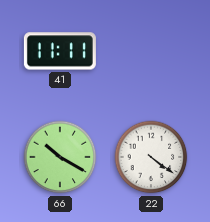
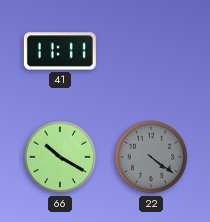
22 dial: white -> grey (151, 157)
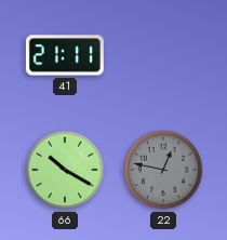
41: 11:11 -> 21:11 (65, 55)
22: 4:21 -> 12:47 (163, 170)
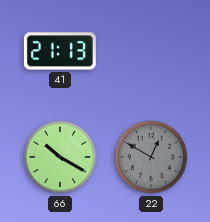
41: 21:11 -> 21:13 (60, 51)
22: 12:47 -> 12:50 (151, 157)
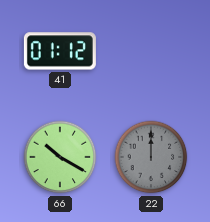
41: 21:13 -> 01:12 (60, 51)
22: 12:50 -> 12:00 (151, 157)
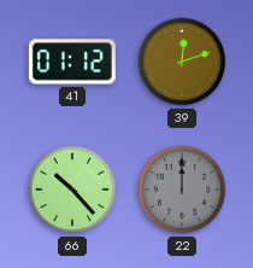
39: none -> 12:12 (182, 62)
66: 10:20 -> 10:23 (72, 190)
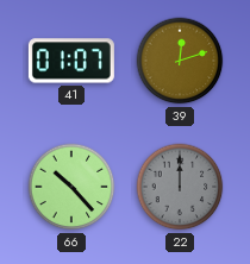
41: 01:12 -> 01:07 (71, 61)
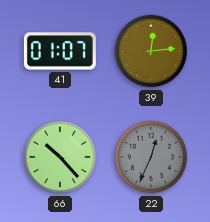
39: 12:12 -> 12:14 (151, 51)
22: 12:00 -> 12:34 (151, 157)
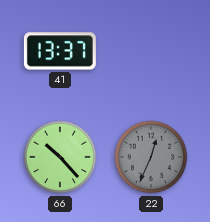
41: 01:07 -> 13:37 (60, 51)
39: 12:14 -> none (151, 51)
